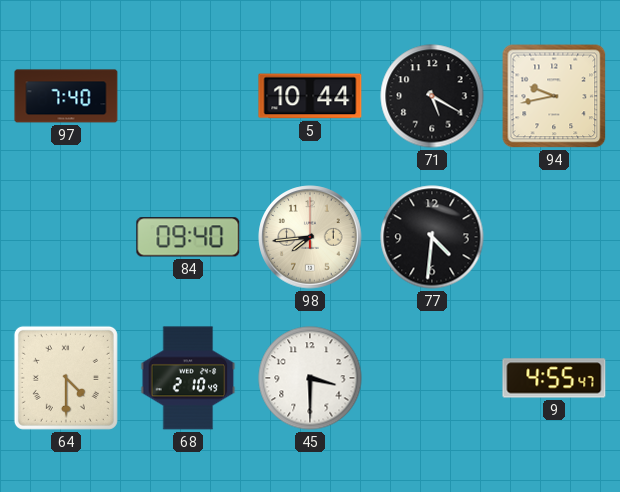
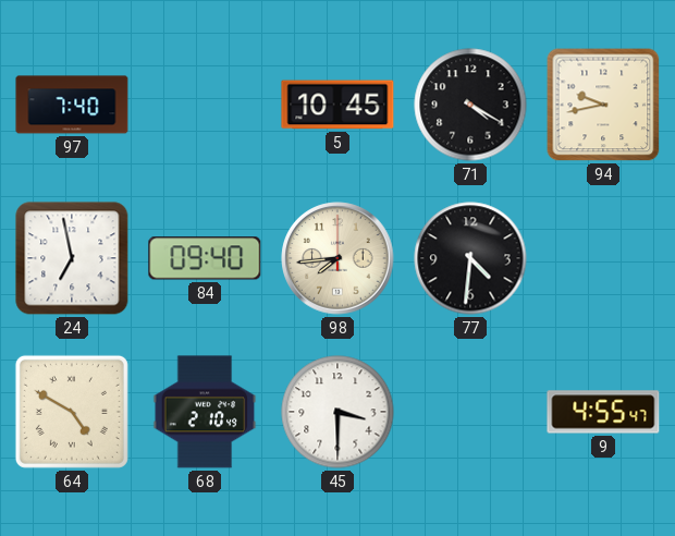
5: 10:44 -> 10:45 (337, 105)
71: 5:20 -> 4:20 (470, 105)
24: none -> 6:58 (72, 258)
64: 4:30 -> 4:50 (72, 412)
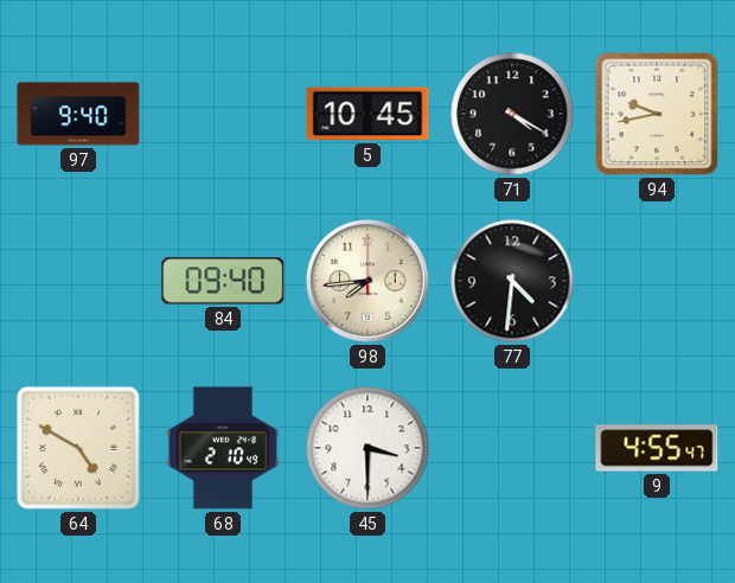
97: 7:40 -> 9:40 (78, 114)
24: 6:58 -> none (72, 258)
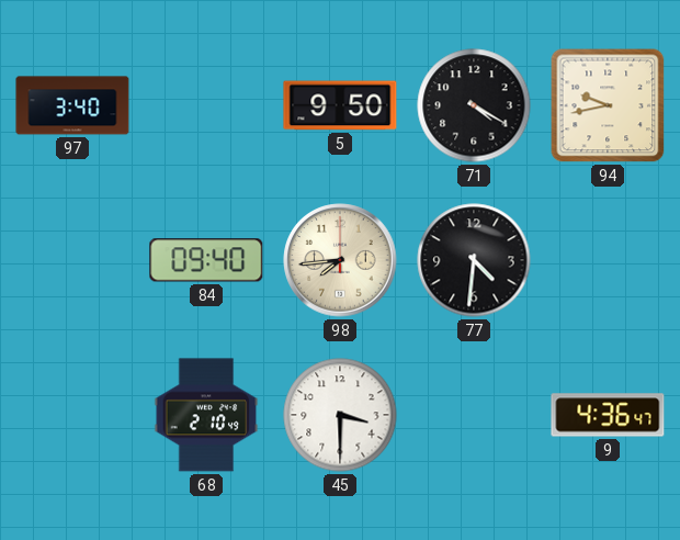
97: 9:40 -> 3:40 (72, 105)
5: 10:45 -> 9:50 (340, 105)
64: 4:50 -> none (78, 448)
9: 4:55 -> 4:36 (608, 415)
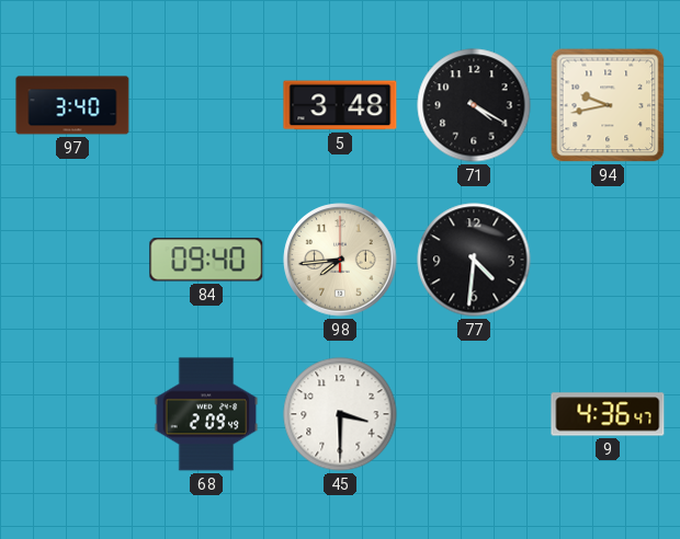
5: 9:50 -> 3:48 (340, 105)
68: 2:10 -> 2:09 (206, 414)
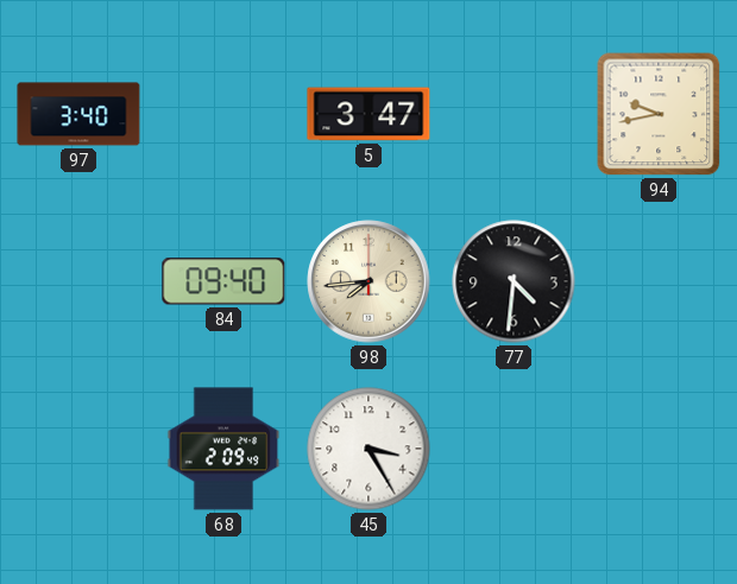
5: 3:48 -> 3:47 (368, 114)
71: 4:20 -> none (474, 105)
45: 3:30 -> 3:25 (368, 449)
9: 4:36 -> none (608, 414)
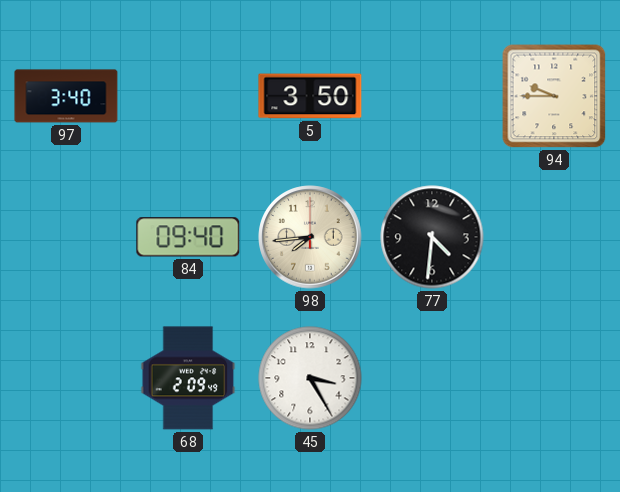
5: 3:47 -> 3:50 (310, 96)
94: 9:43 -> 9:45 (554, 96)
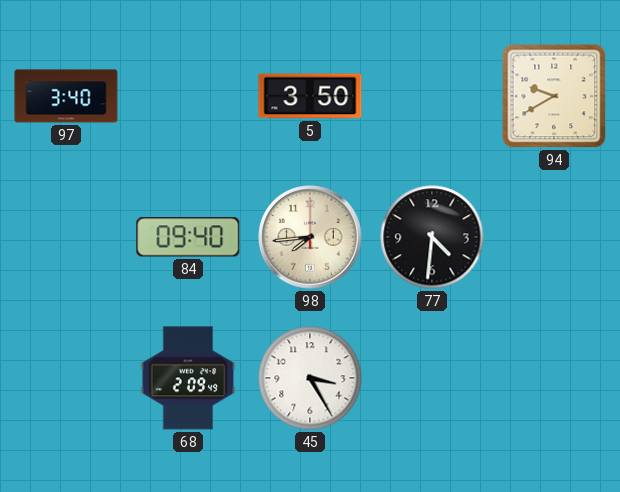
94: 9:45 -> 9:40 (554, 96)
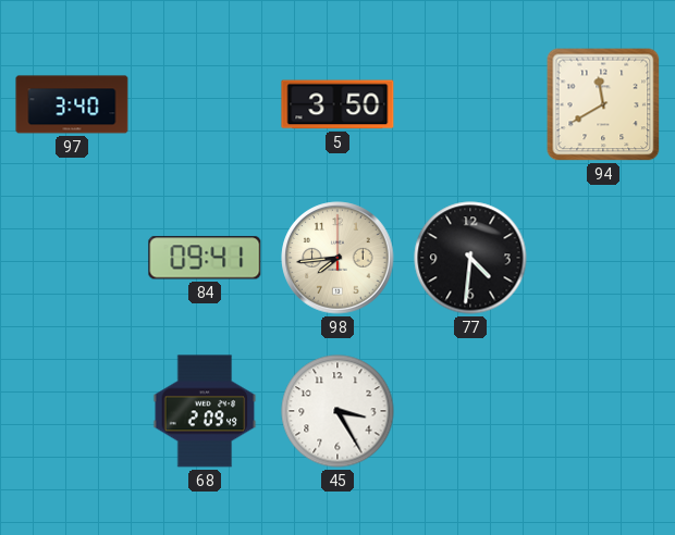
94: 9:40 -> 11:40 (603, 104)
84: 09:40 -> 09:41 (205, 258)
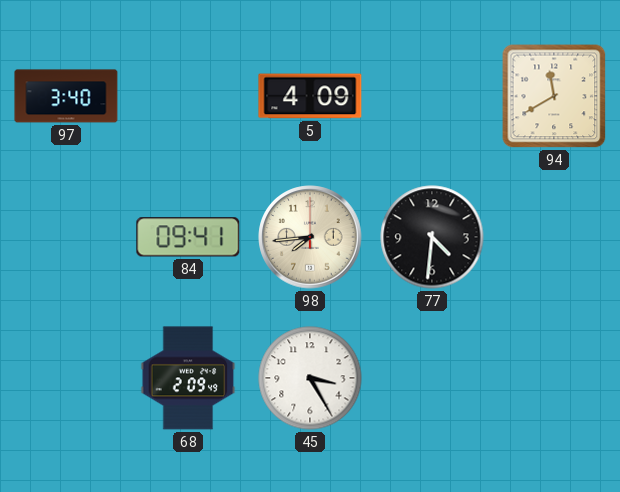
5: 3:50 -> 4:09 (310, 96)
